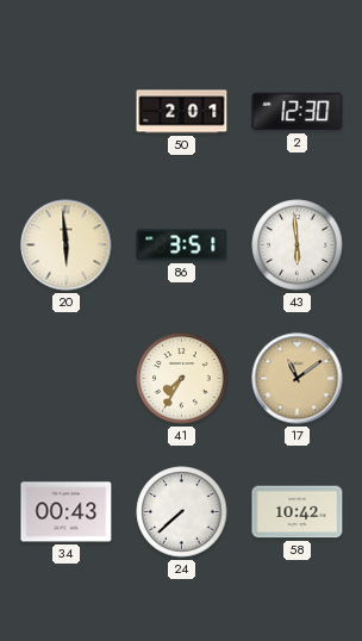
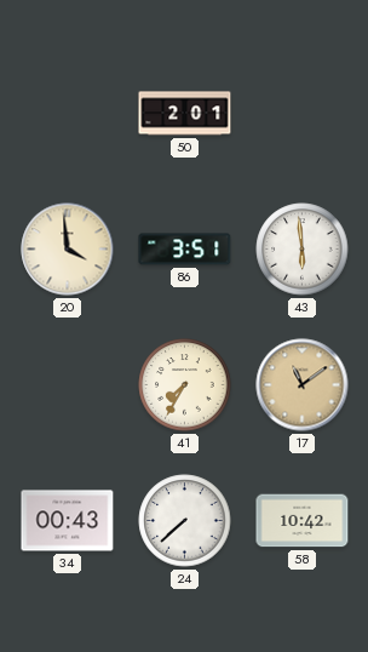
2: 12:30 -> none (298, 112)
20: 5:59 -> 3:59 (68, 250)
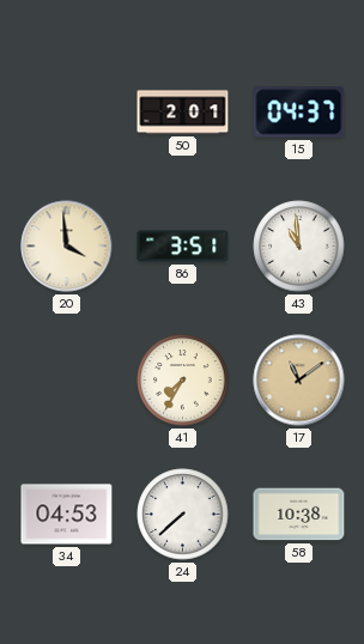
15: none -> 04:37 (299, 113)
43: 5:59 -> 10:59 (299, 247)
34: 00:43 -> 04:53 (67, 515)
58: 10:42 -> 10:38 (299, 515)
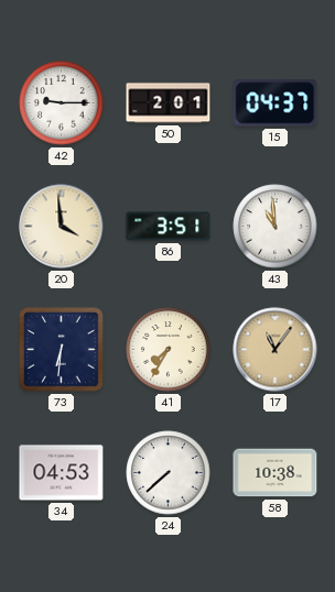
42: none -> 9:15 (62, 103)
73: none -> 6:31 (62, 350)
17: 11:09 -> 11:06 (275, 350)
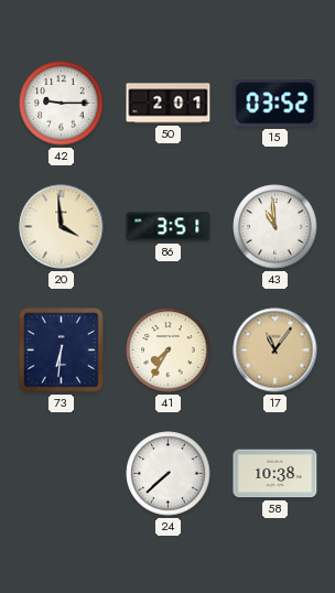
15: 04:37 -> 03:52 (275, 104)
34: 04:53 -> none (62, 473)
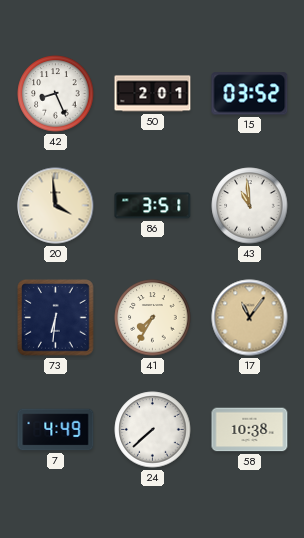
42: 9:15 -> 8:26 (56, 94)
7: none -> 4:49 (56, 430)
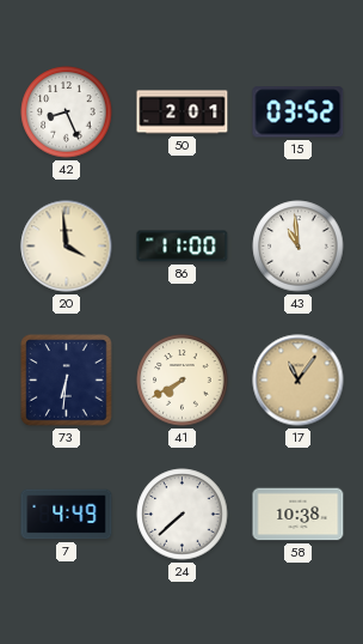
86: 3:51 -> 11:00 (183, 247)
41: 7:35 -> 7:40 (183, 381)
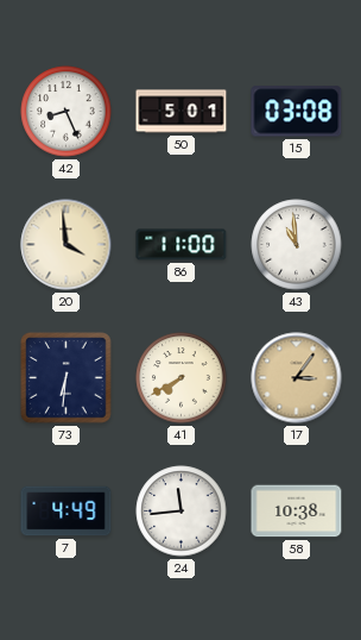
50: 2:01 -> 5:01 (182, 112)
15: 03:52 -> 03:08 (297, 112)
17: 11:06 -> 3:06 (297, 378)
24: 7:38 -> 11:44 (182, 512)
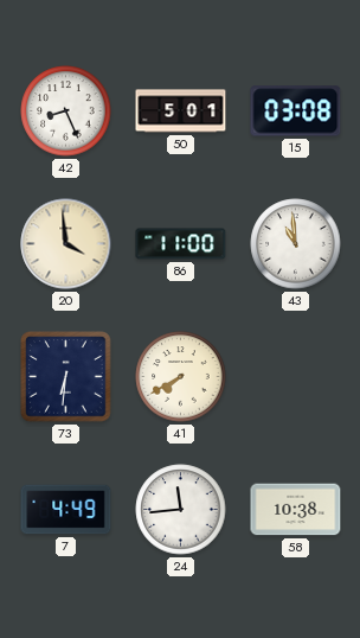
17: 3:06 -> none (297, 378)
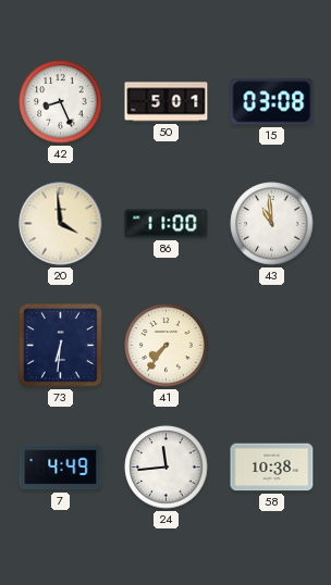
41: 7:40 -> 7:36 (167, 346)
